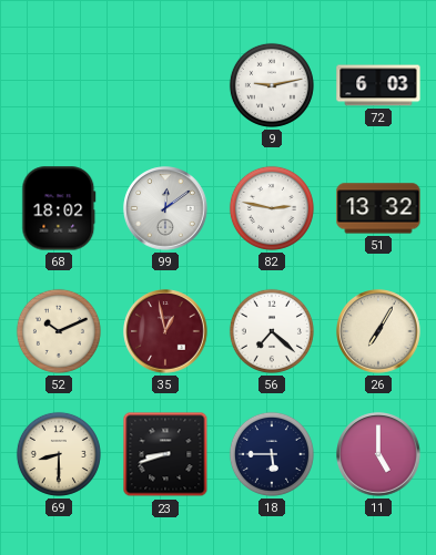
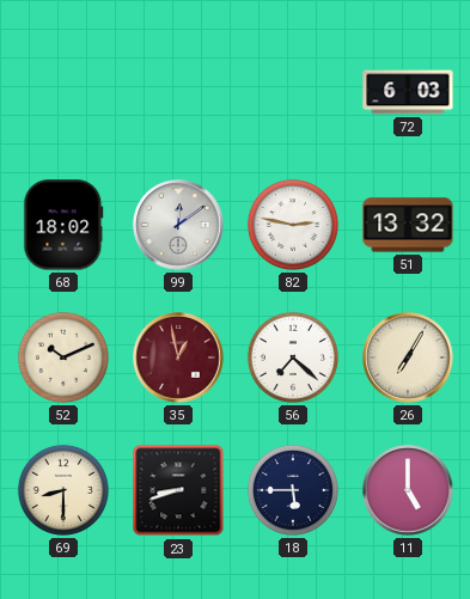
9: 9:13 -> none (272, 85)
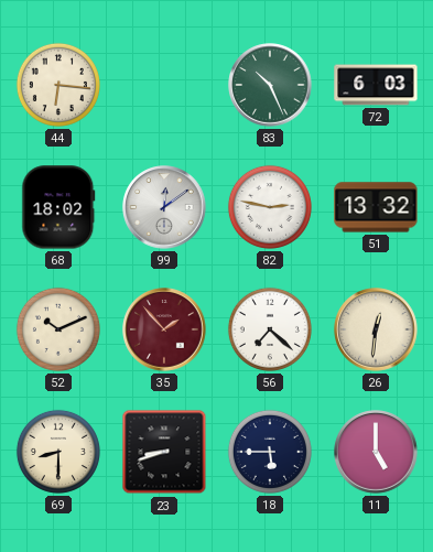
44: none -> 6:16 (58, 85)
83: none -> 10:26 (270, 85)
35: 12:58 -> 1:53 (164, 329)
26: 7:05 -> 12:31 (376, 329)
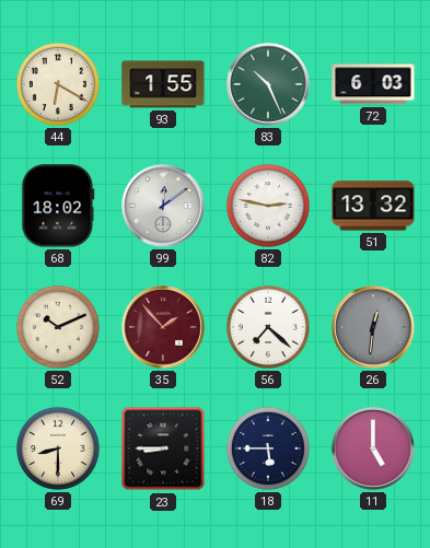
44: 6:16 -> 6:20 (58, 84)
93: none -> 1:55 (163, 84)
26 dial: cream -> grey (373, 327)
23: 8:42 -> 8:45 (163, 448)
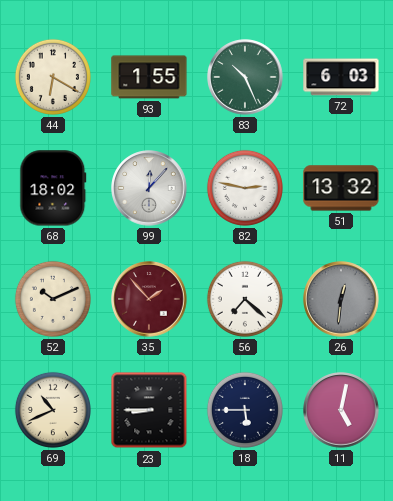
99: 12:09 -> 12:07 (149, 188)
69: 8:30 -> 10:41 (53, 410)
11: 5:00 -> 5:02 (341, 410)
